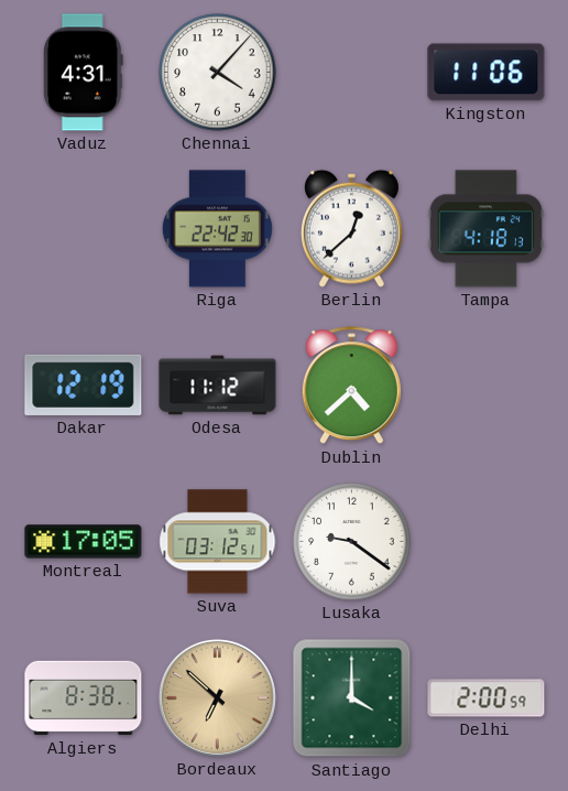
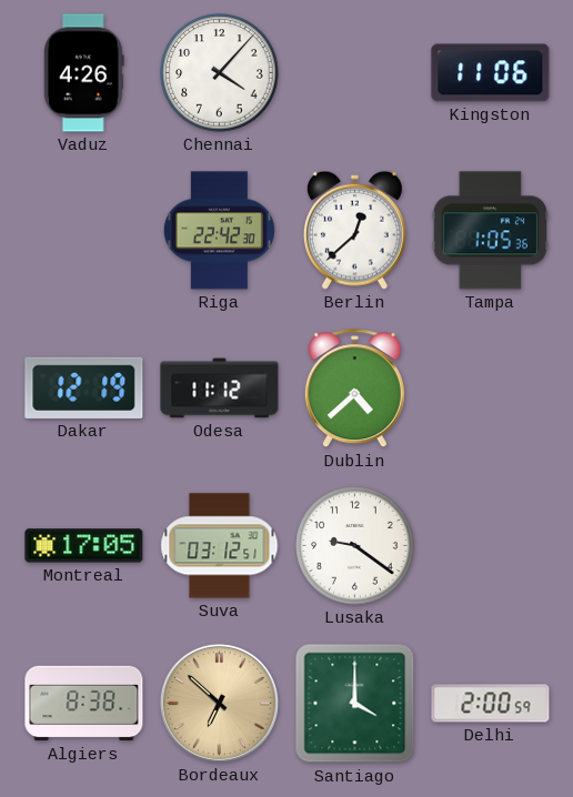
Vaduz: 4:31 -> 4:26 (84, 73)
Tampa: 4:18 -> 1:05 (491, 231)
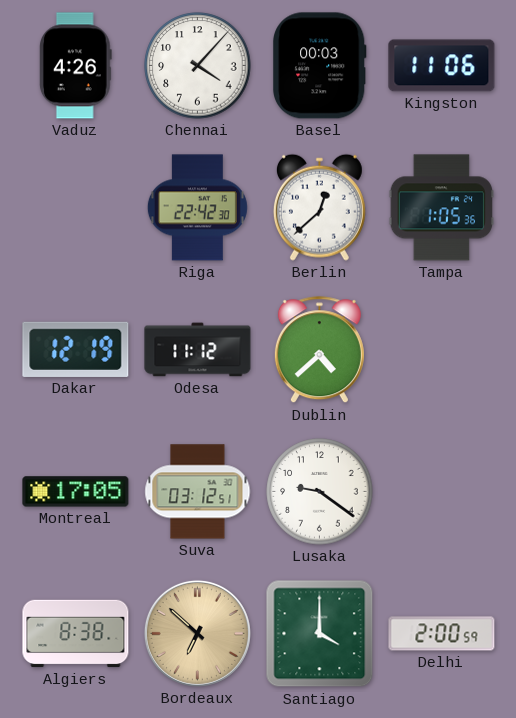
Basel: none -> 00:03 (320, 66)
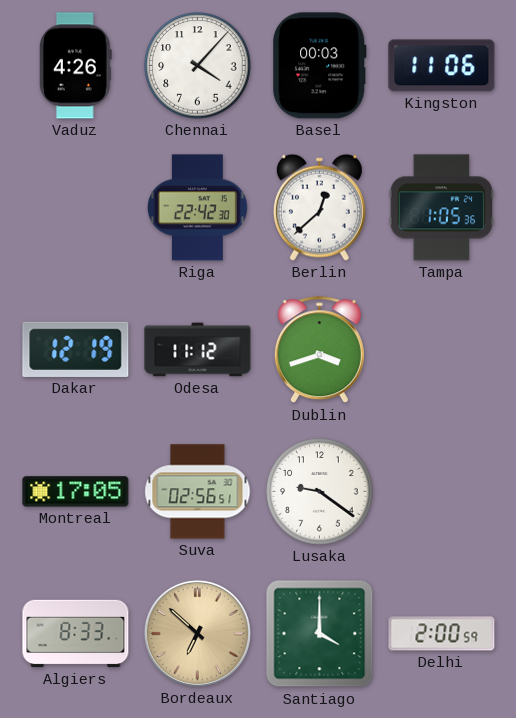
Dublin: 4:38 -> 3:42 (319, 350)
Suva: 03:12 -> 02:56 (198, 492)
Algiers: 8:38 -> 8:33 (76, 634)
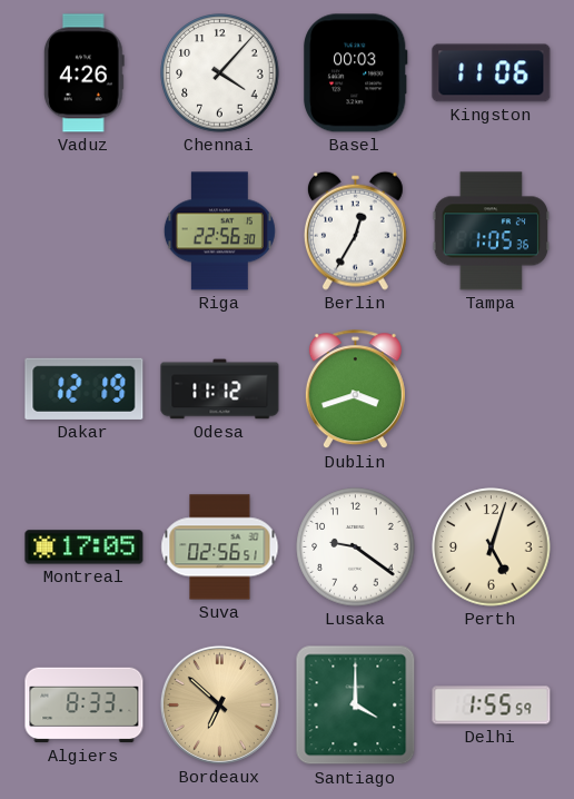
Riga: 22:42 -> 22:56 (219, 231)
Berlin: 12:38 -> 12:35 (355, 230)
Perth: none -> 5:03 (492, 548)
Delhi: 2:00 -> 1:55 (492, 706)
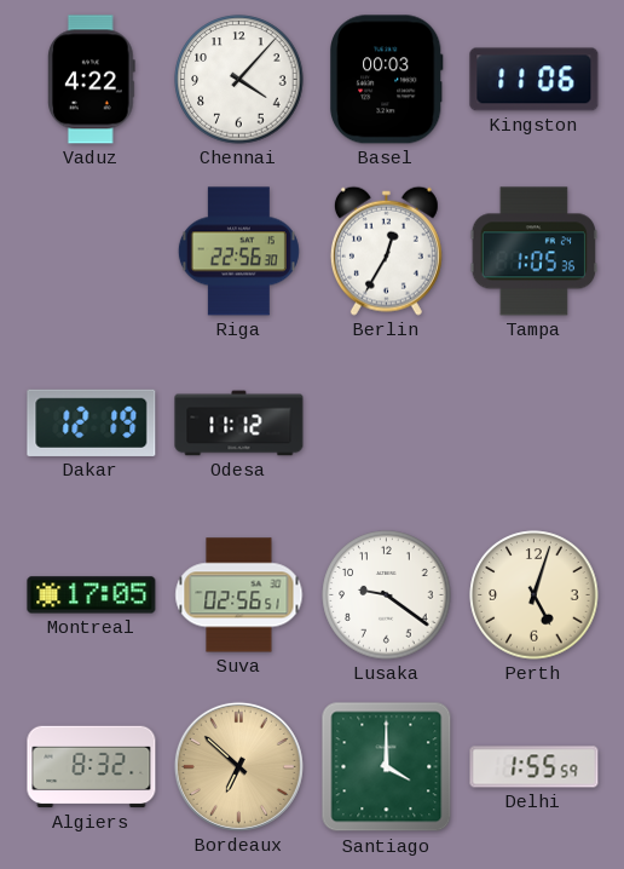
Vaduz: 4:26 -> 4:22 (92, 80)
Dublin: 3:42 -> none (355, 389)
Algiers: 8:33 -> 8:32 (92, 767)
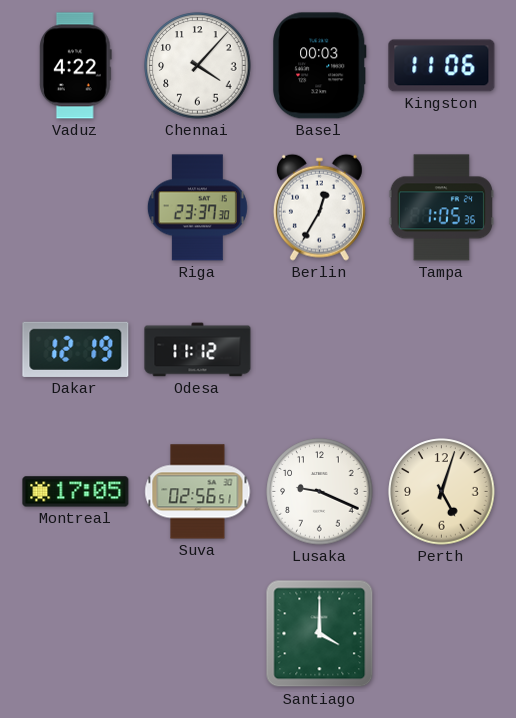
Riga: 22:56 -> 23:37 (197, 208)
Lusaka: 9:21 -> 9:19 (320, 492)
Algiers: 8:32 -> none (92, 767)
Bordeaux: 6:52 -> none (238, 766)
Delhi: 1:55 -> none (535, 767)
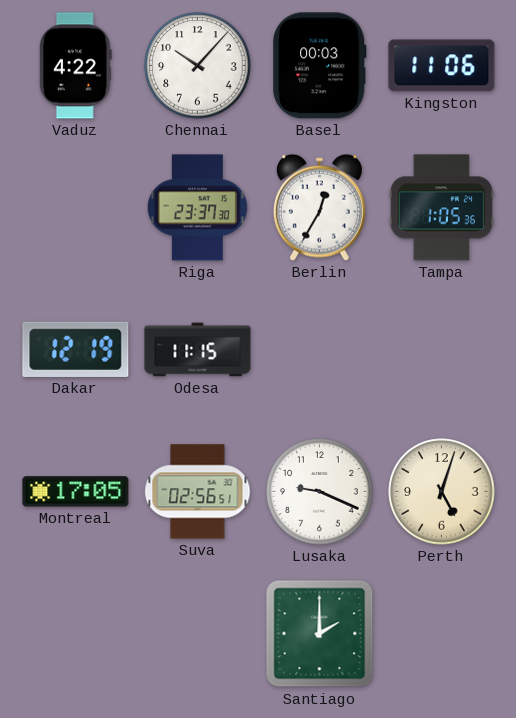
Chennai: 4:07 -> 10:07 (198, 66)
Odesa: 11:12 -> 11:15 (198, 350)
Santiago: 4:00 -> 2:00 (320, 634)
